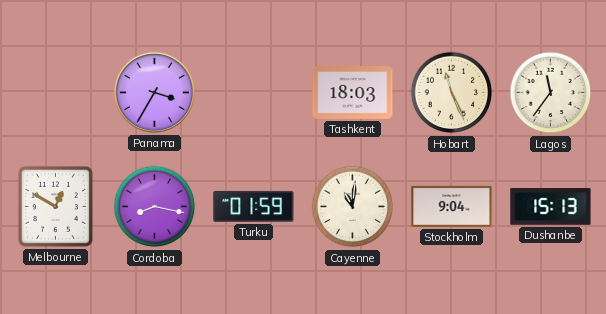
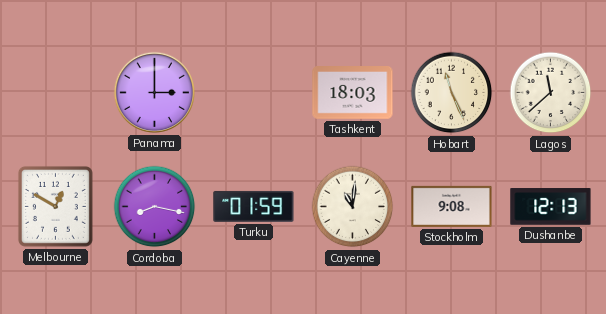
Panama: 3:35 -> 3:00 (154, 92)
Lagos: 11:36 -> 11:38 (551, 93)
Stockholm: 9:04 -> 9:08 (452, 206)
Dushanbe: 15:13 -> 12:13 (551, 207)
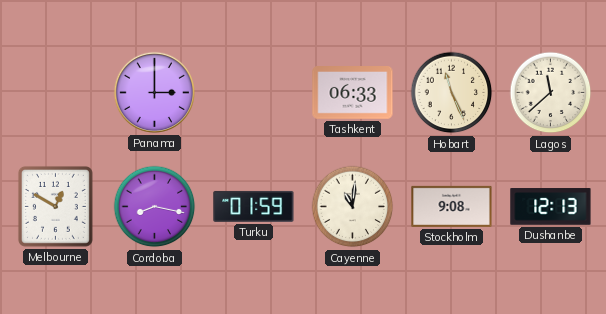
Tashkent: 18:03 -> 06:33 (353, 93)
